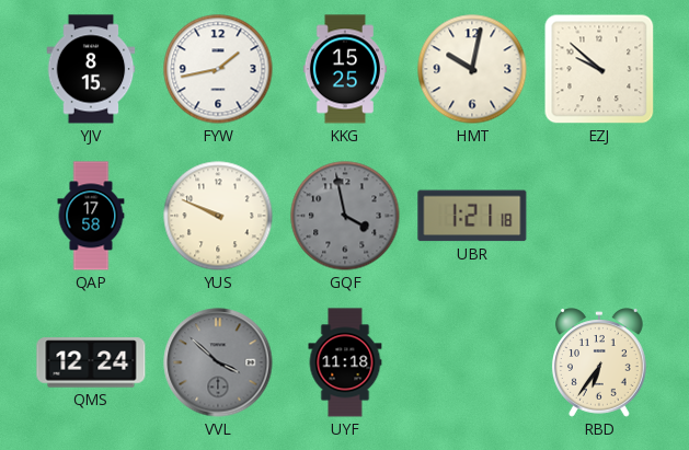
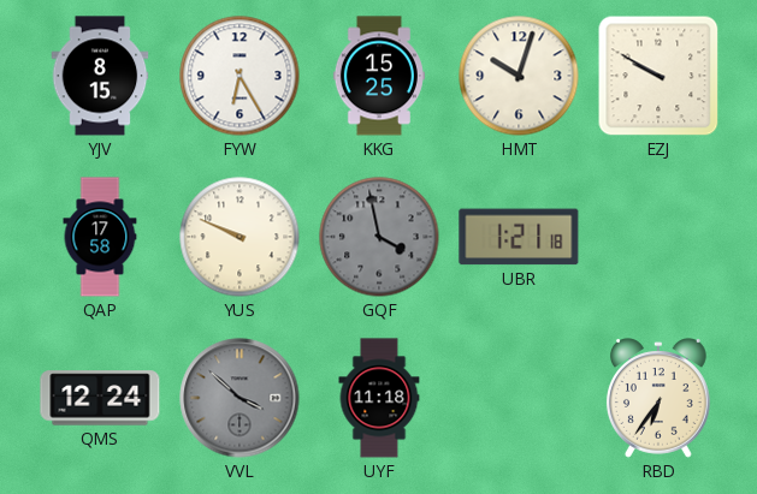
FYW: 1:43 -> 6:25 (239, 76)
HMT: 10:02 -> 10:03 (519, 76)
EZJ: 9:52 -> 9:50 (658, 76)
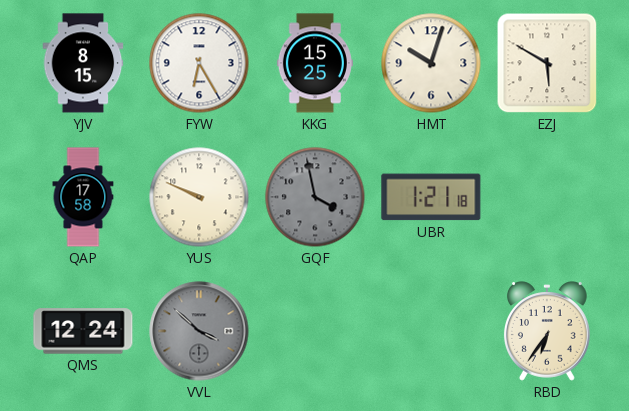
EZJ: 9:50 -> 5:50 (547, 63)
UYF: 11:18 -> none (379, 398)
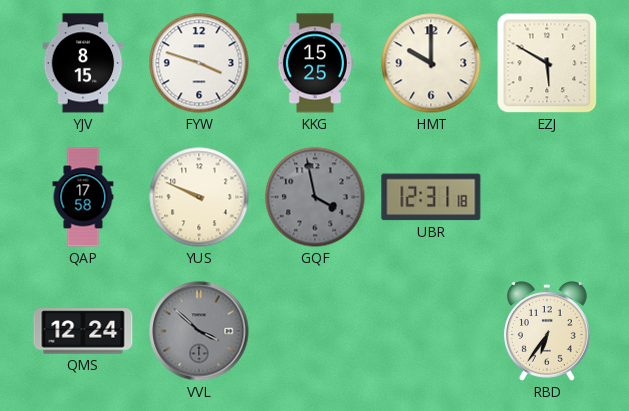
FYW: 6:25 -> 3:48 (199, 63)
HMT: 10:03 -> 10:00 (431, 63)
UBR: 1:21 -> 12:31 (431, 197)
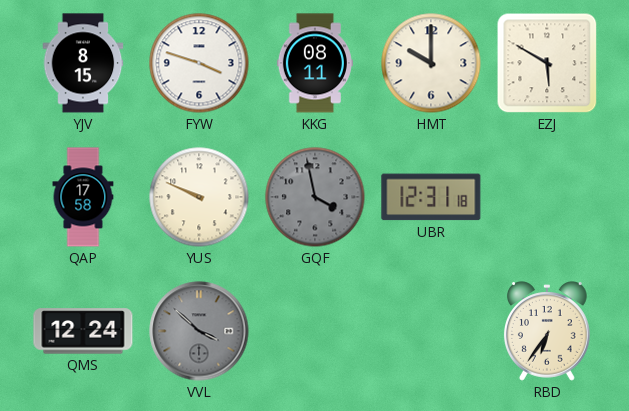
KKG: 15:25 -> 08:11 (315, 63)
